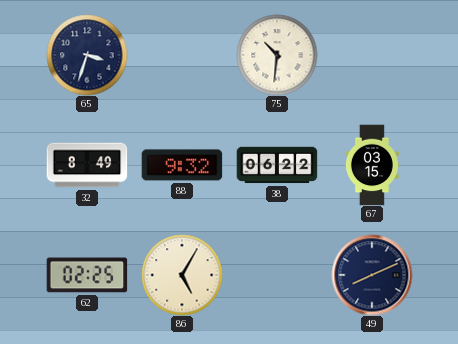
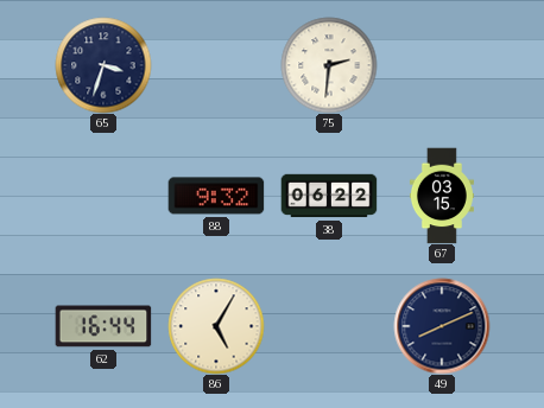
75: 10:31 -> 2:31 (329, 65)
32: 8:49 -> none (87, 165)
62: 02:25 -> 16:44 (103, 326)
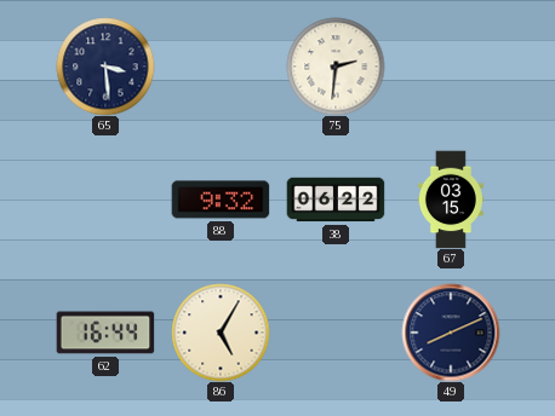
65: 3:33 -> 3:29 (105, 67)
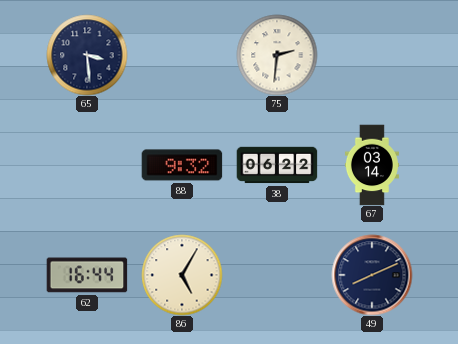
67: 03:15 -> 03:14 (372, 165)
